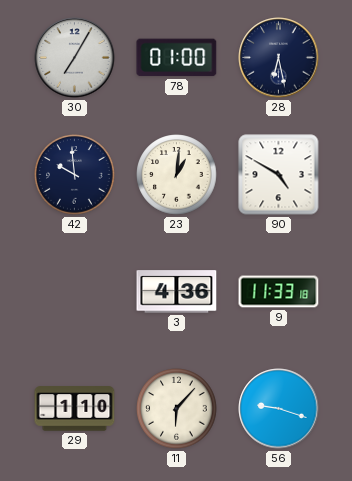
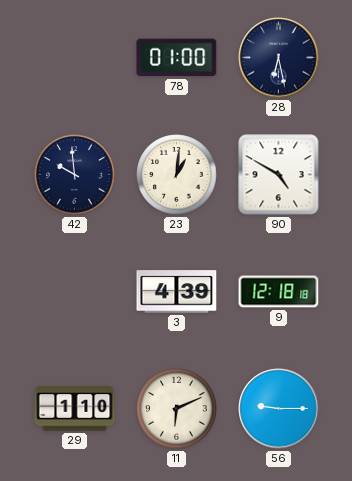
30: 7:05 -> none (75, 58)
3: 4:36 -> 4:39 (177, 292)
9: 11:33 -> 12:18 (279, 292)
11: 6:07 -> 6:11 (177, 409)
56: 9:18 -> 9:15 (279, 409)
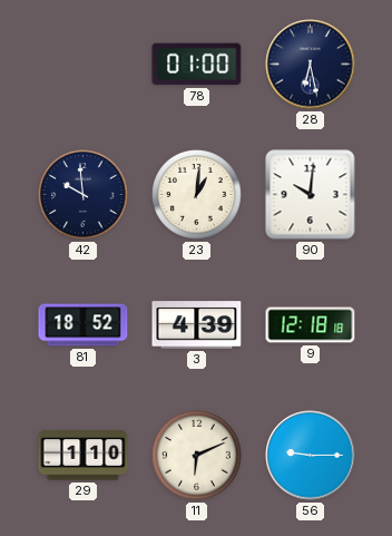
90: 4:50 -> 10:01 (311, 195)
81: none -> 18:52 (84, 325)
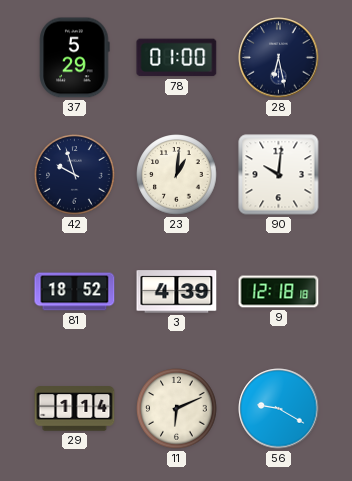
37: none -> 5:29 (75, 58)
42: 9:59 -> 9:57 (75, 175)
29: 1:10 -> 1:14 (75, 409)
56: 9:15 -> 9:20 (279, 409)
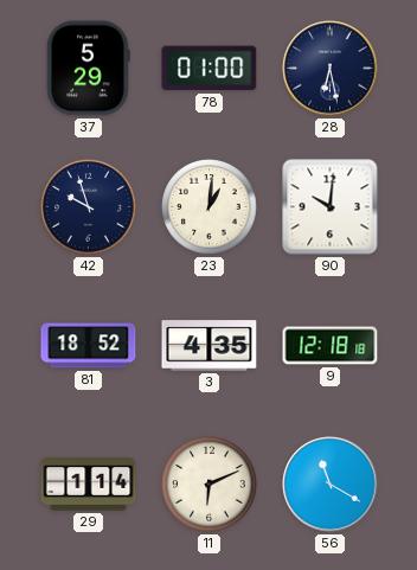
3: 4:39 -> 4:35 (210, 346)
56: 9:20 -> 11:20 (331, 485)
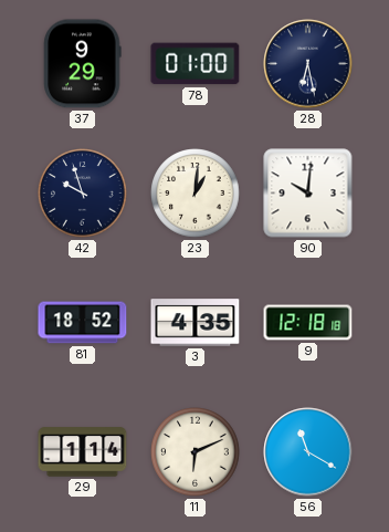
37: 5:29 -> 9:29 (83, 64)
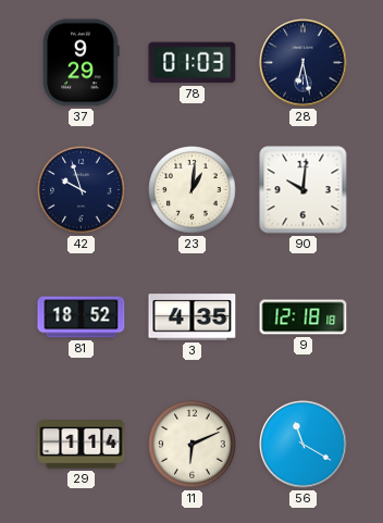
78: 01:00 -> 01:03 (193, 63)
